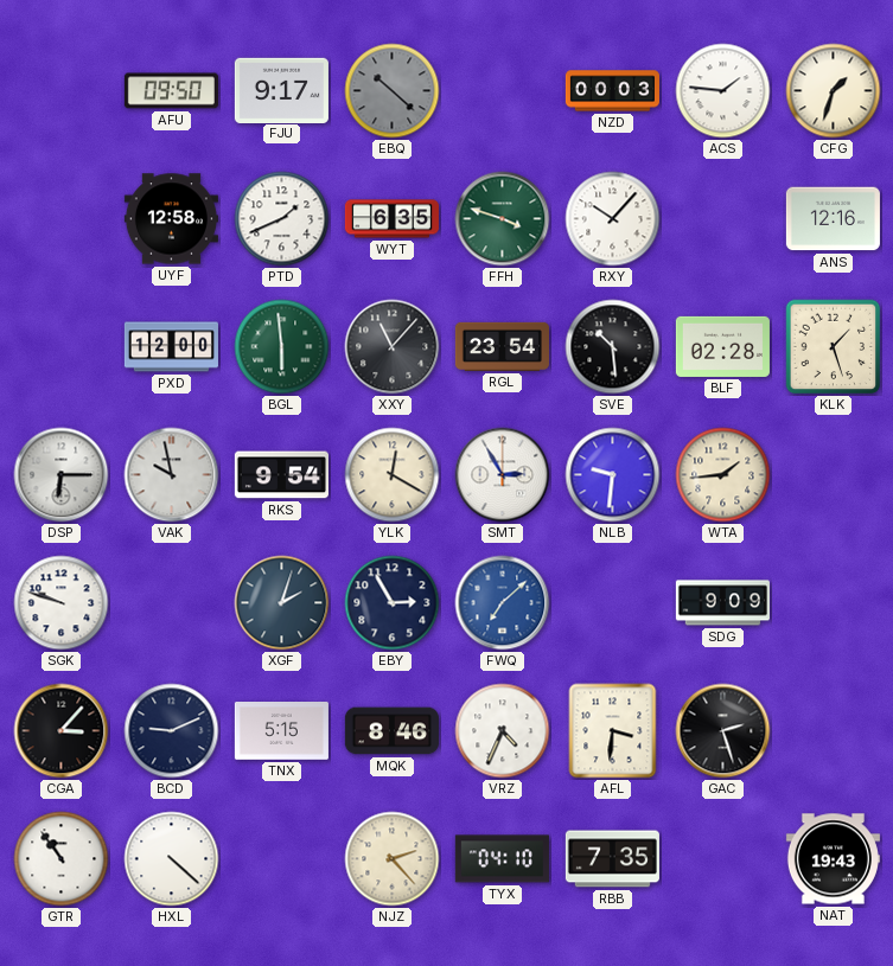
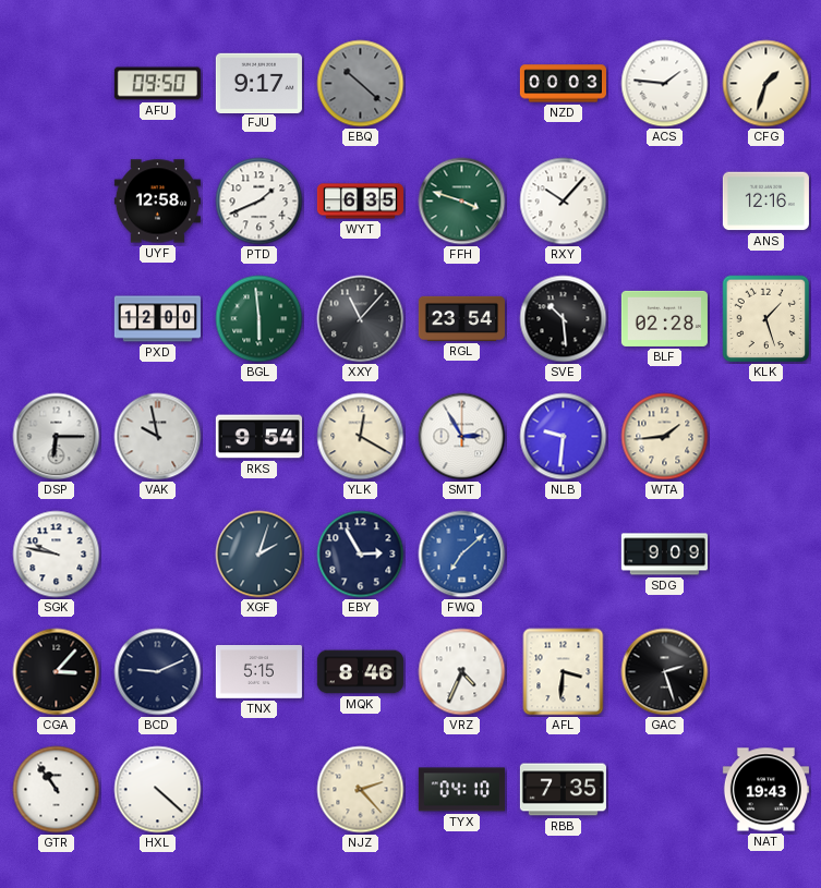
SGK: 9:48 -> 9:47 (57, 555)
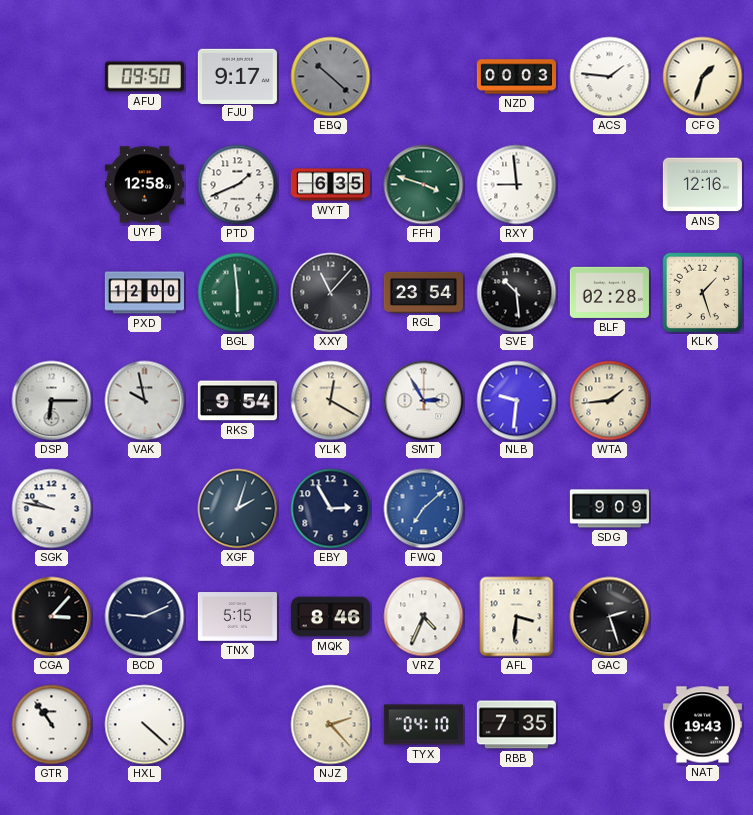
RXY: 10:07 -> 8:59 (517, 185)
